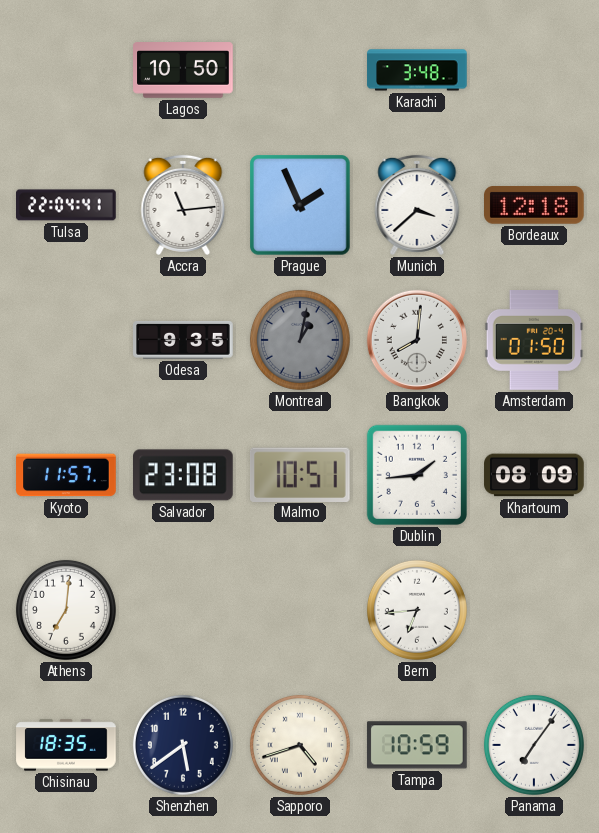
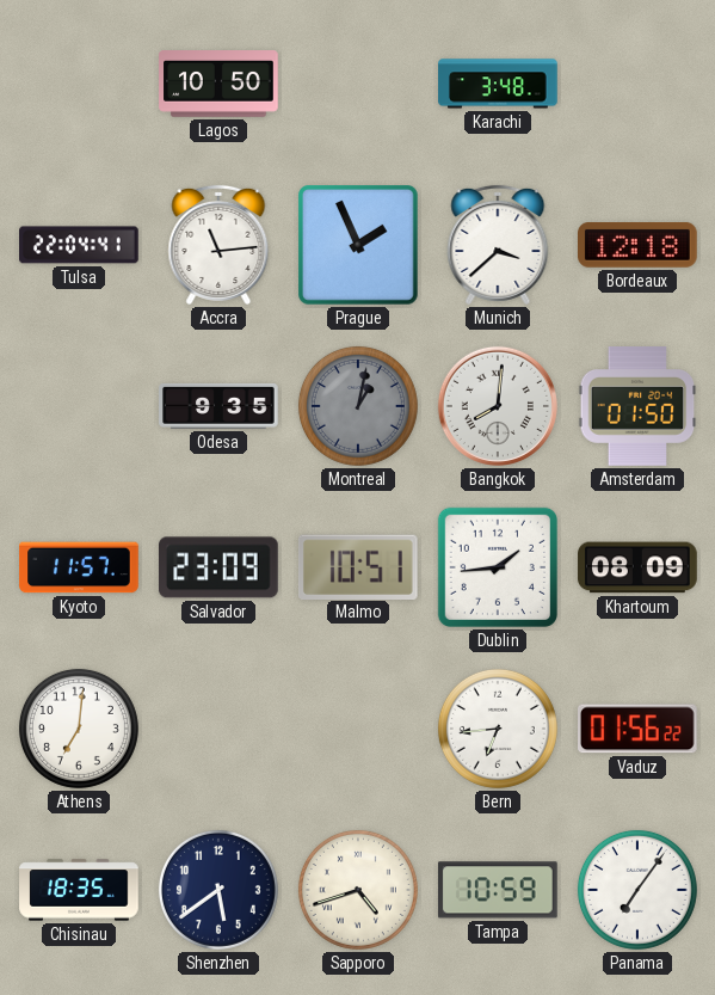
Salvador: 23:08 -> 23:09 (220, 567)
Vaduz: none -> 01:56 (639, 729)
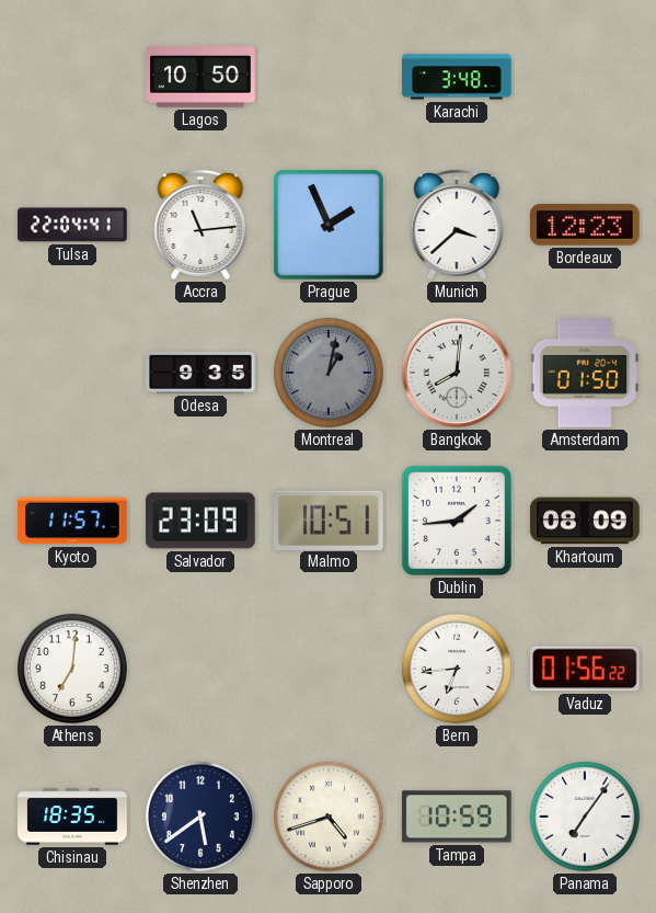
Bordeaux: 12:18 -> 12:23 (586, 226)
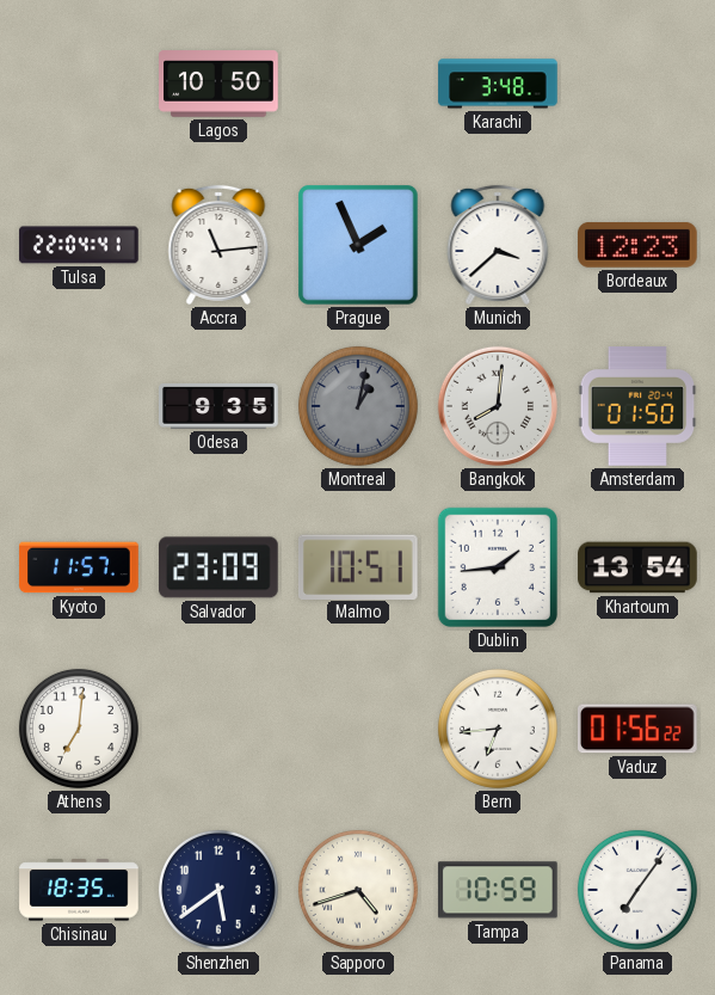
Khartoum: 08:09 -> 13:54 (637, 567)
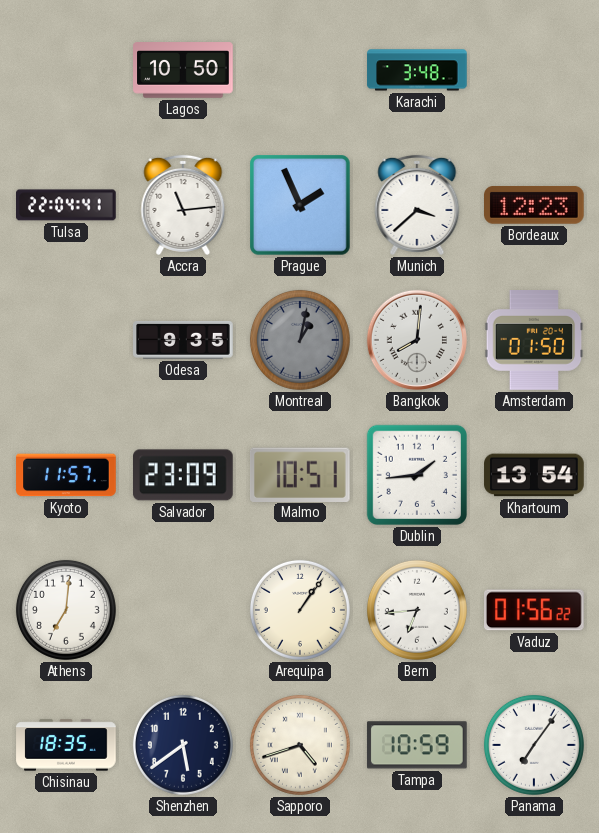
Arequipa: none -> 1:06 (300, 610)
